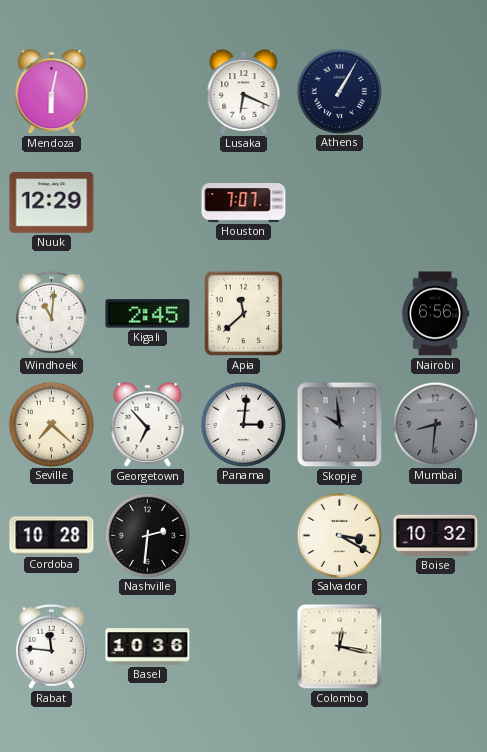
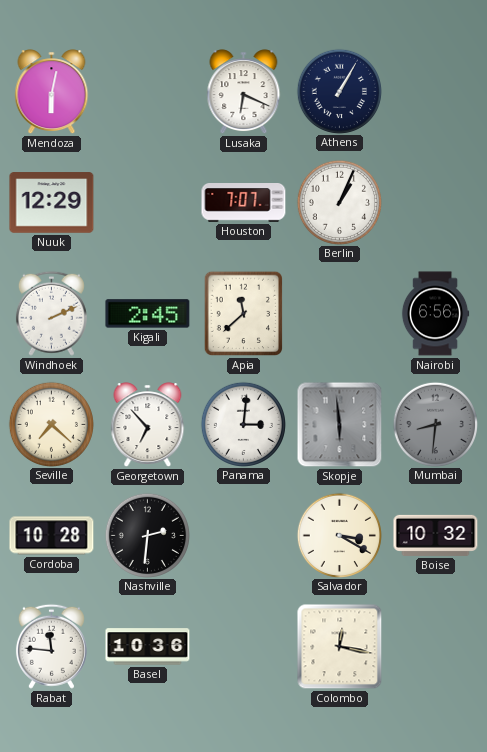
Berlin: none -> 1:04 (339, 202)
Windhoek: 11:01 -> 2:11 (51, 313)
Skopje: 9:59 -> 5:59 (340, 425)
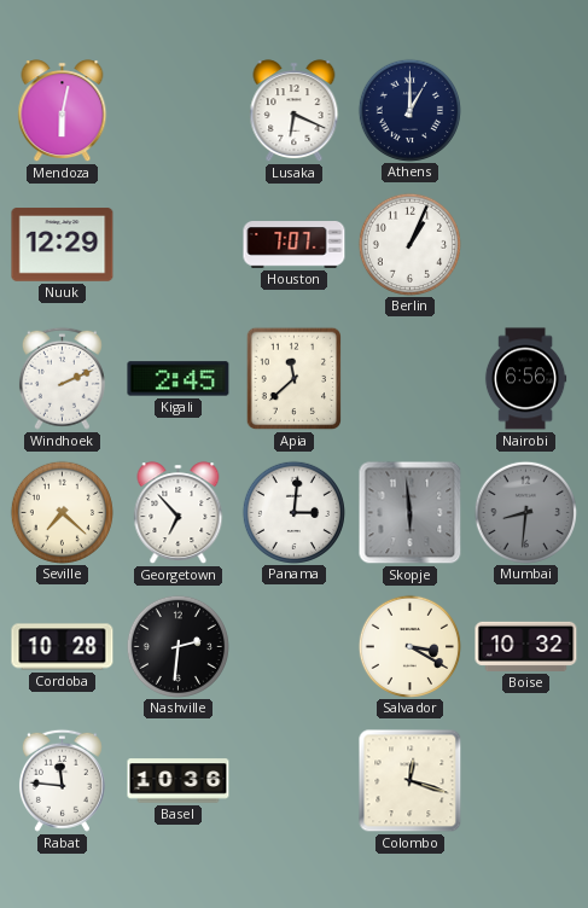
Athens: 1:05 -> 1:00 (409, 110)
Colombo: 12:17 -> 12:18 (411, 781)
